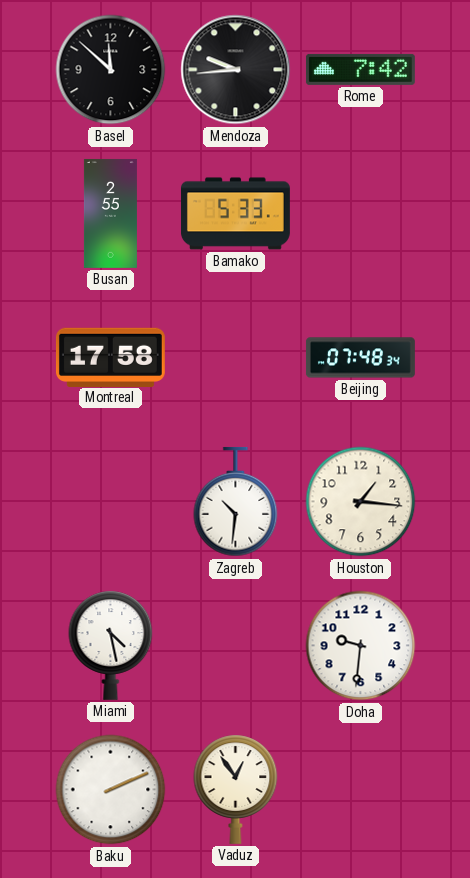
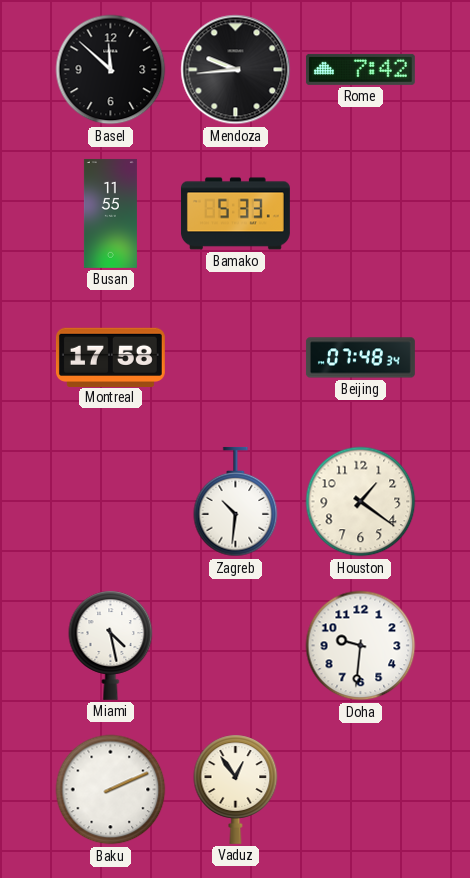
Busan: 2:55 -> 11:55 (110, 213)
Houston: 1:16 -> 1:21 (361, 502)
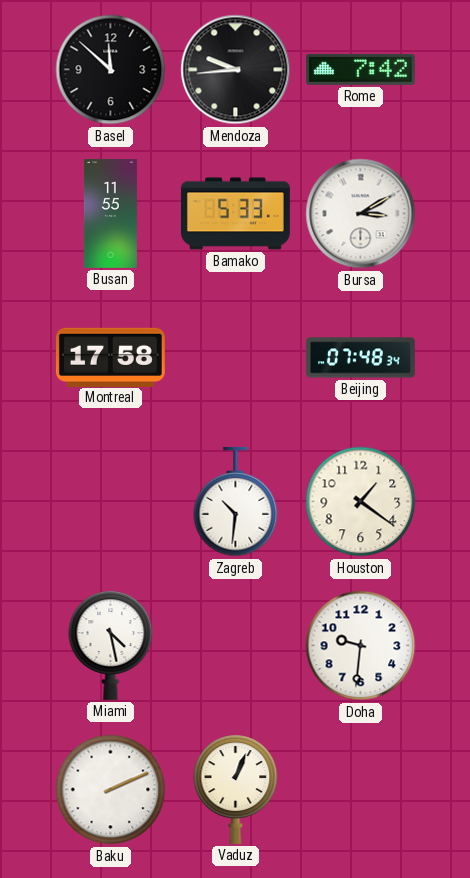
Bursa: none -> 3:10 (361, 214)
Vaduz: 12:54 -> 1:04 (236, 789)
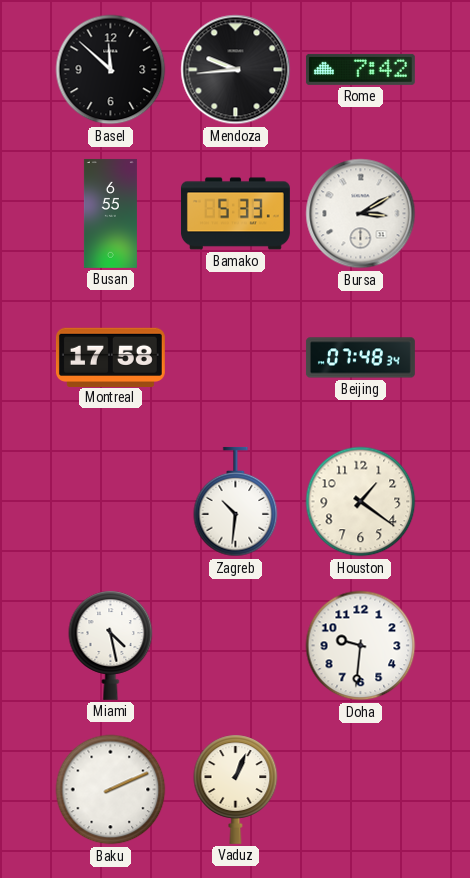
Busan: 11:55 -> 6:55 (110, 213)
